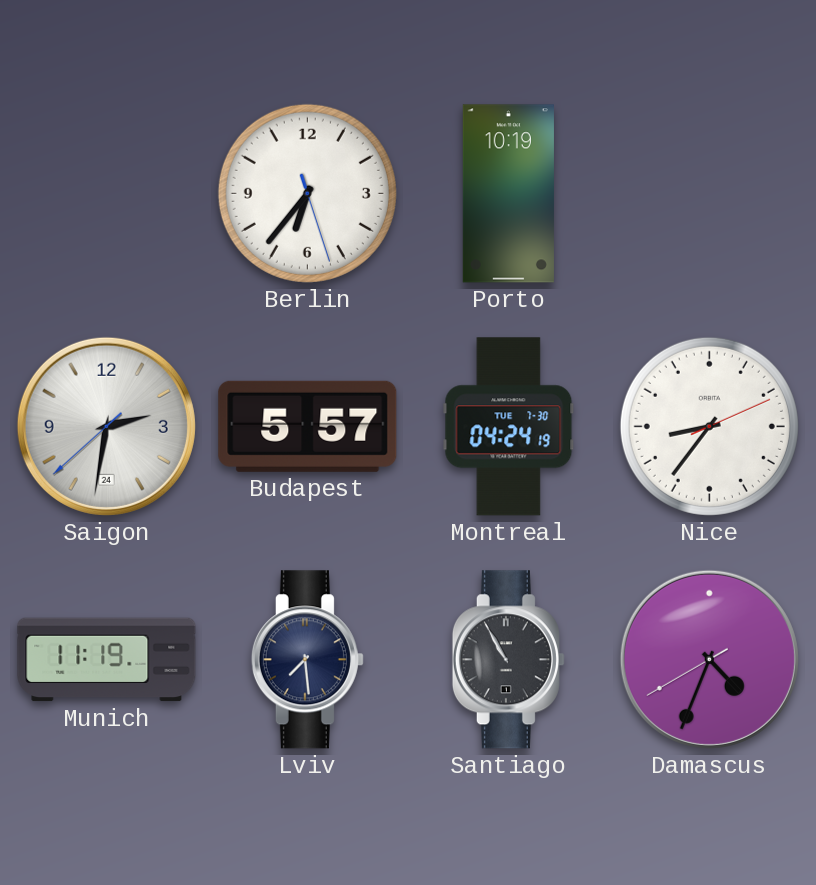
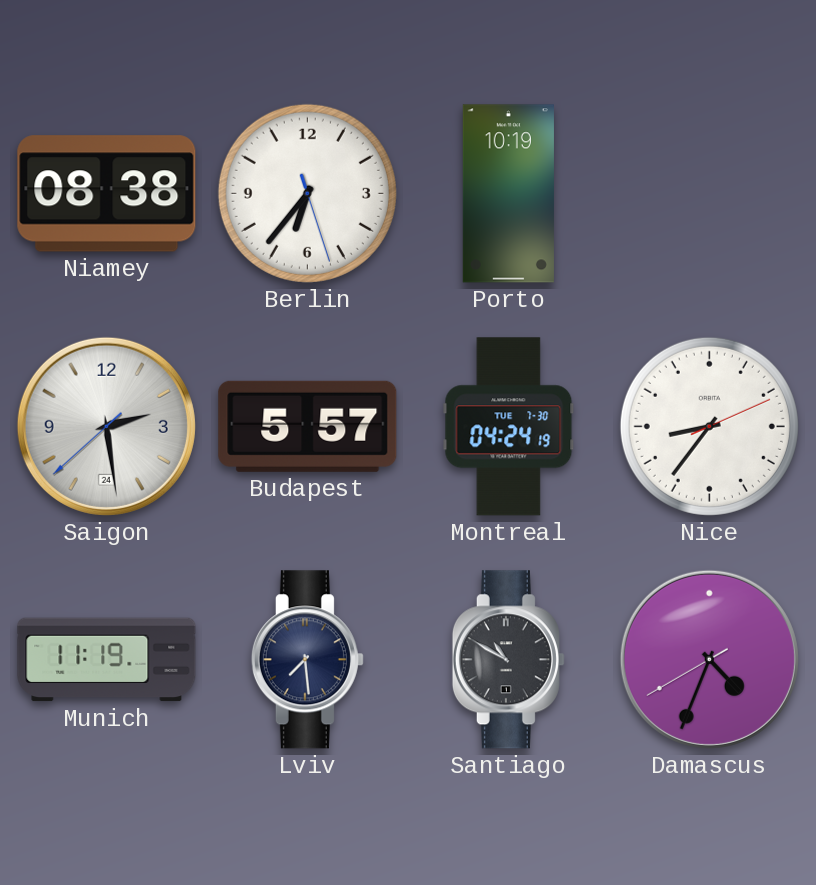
Niamey: none -> 08:38 (107, 194)
Saigon: 2:31 -> 2:28 (106, 426)
Santiago: 10:55 -> 10:50 (508, 660)
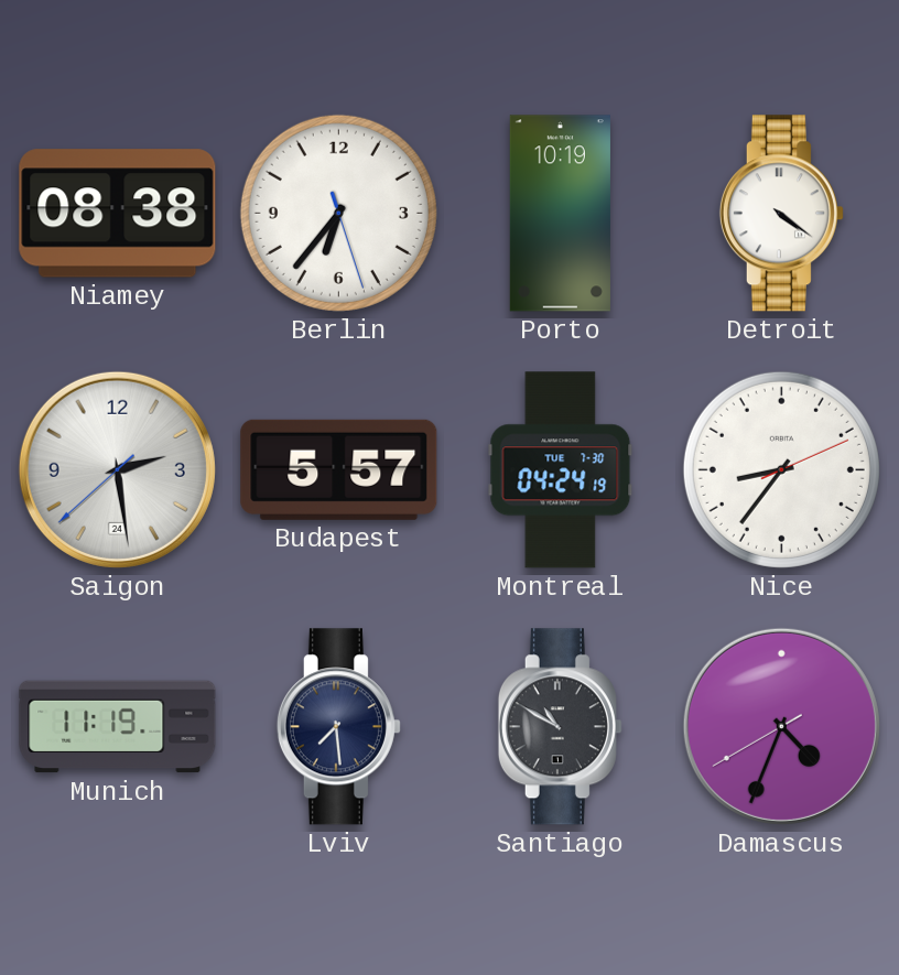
Detroit: none -> 4:21 (781, 214)
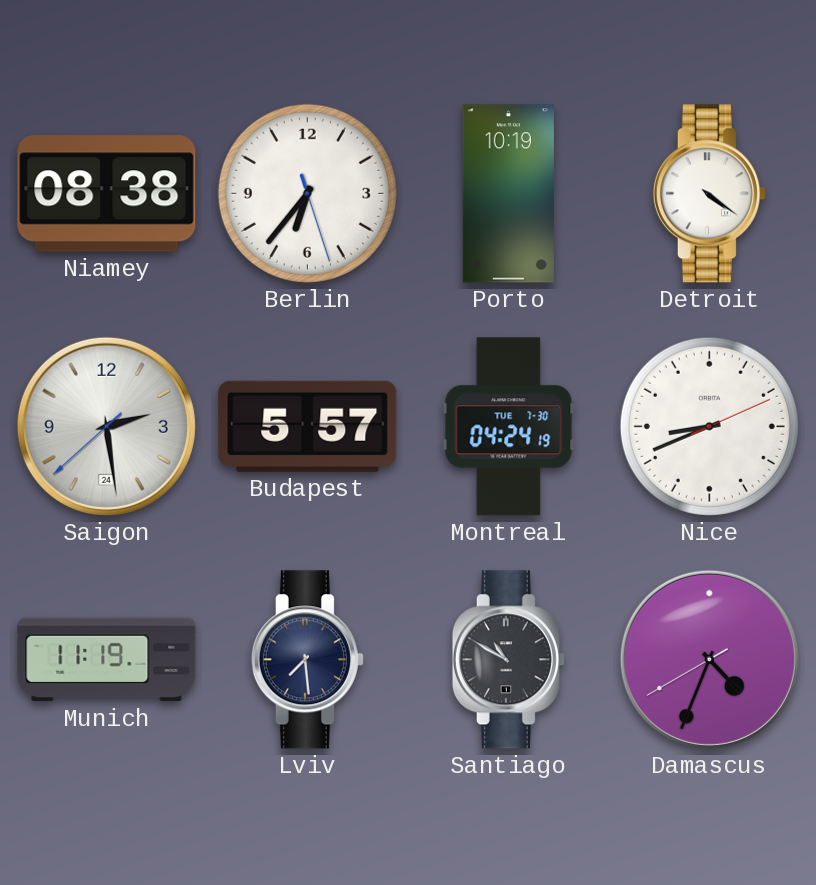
Nice: 8:36 -> 8:41 (709, 426)
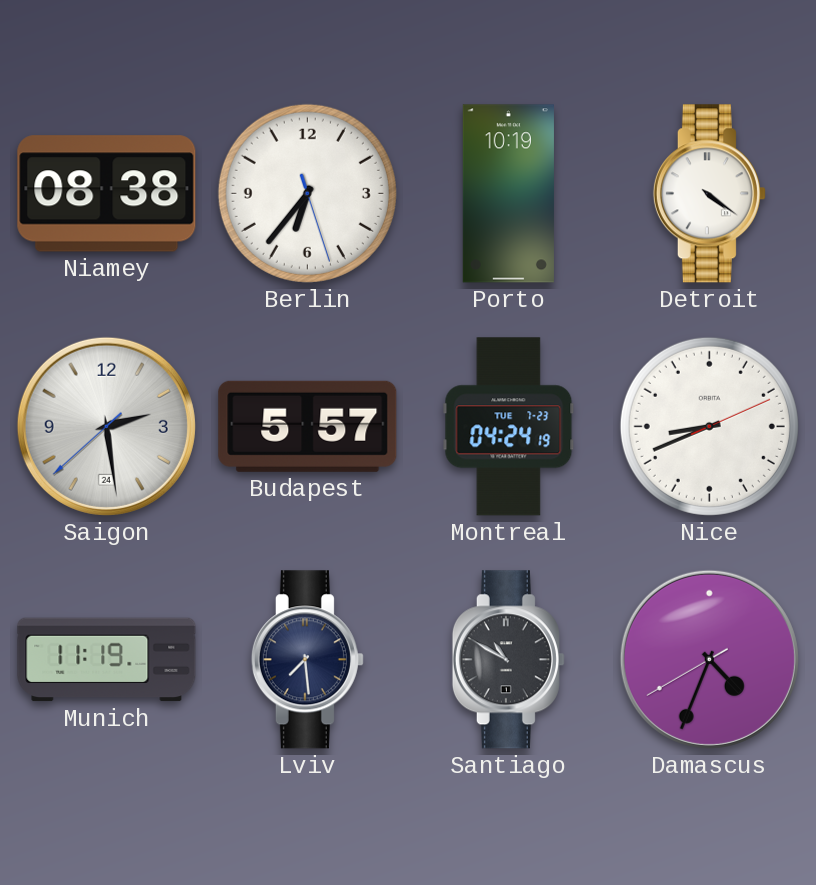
Montreal date: TUE 7-30 -> TUE 7-23 (509, 427)
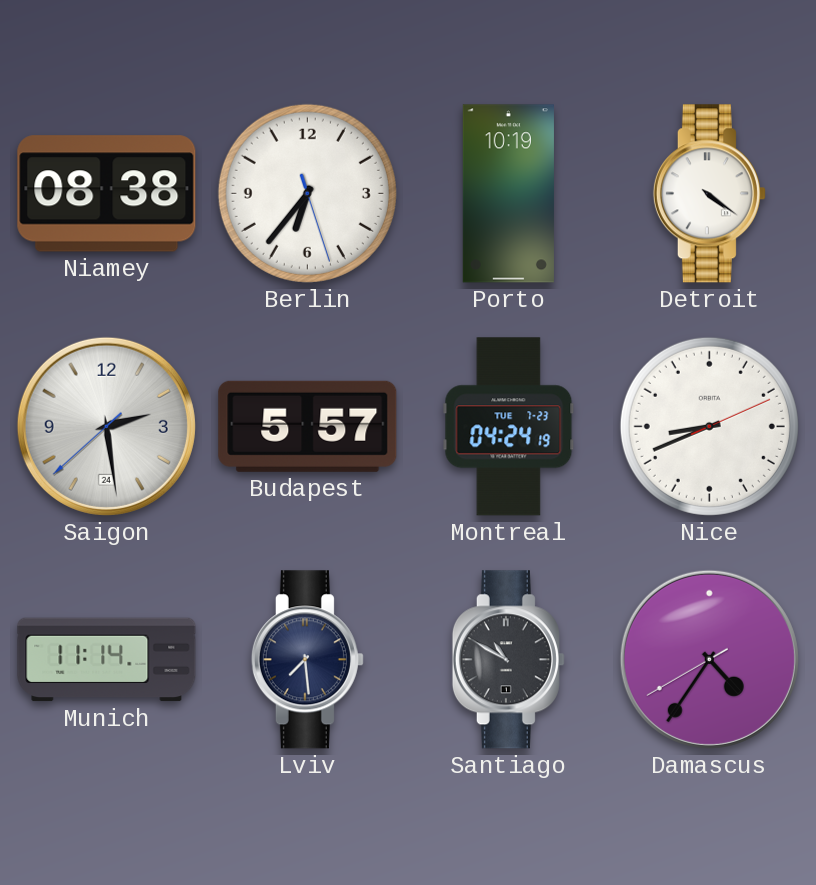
Munich: 11:19 -> 11:14 (107, 660)
Damascus: 4:33 -> 4:35 (709, 659)
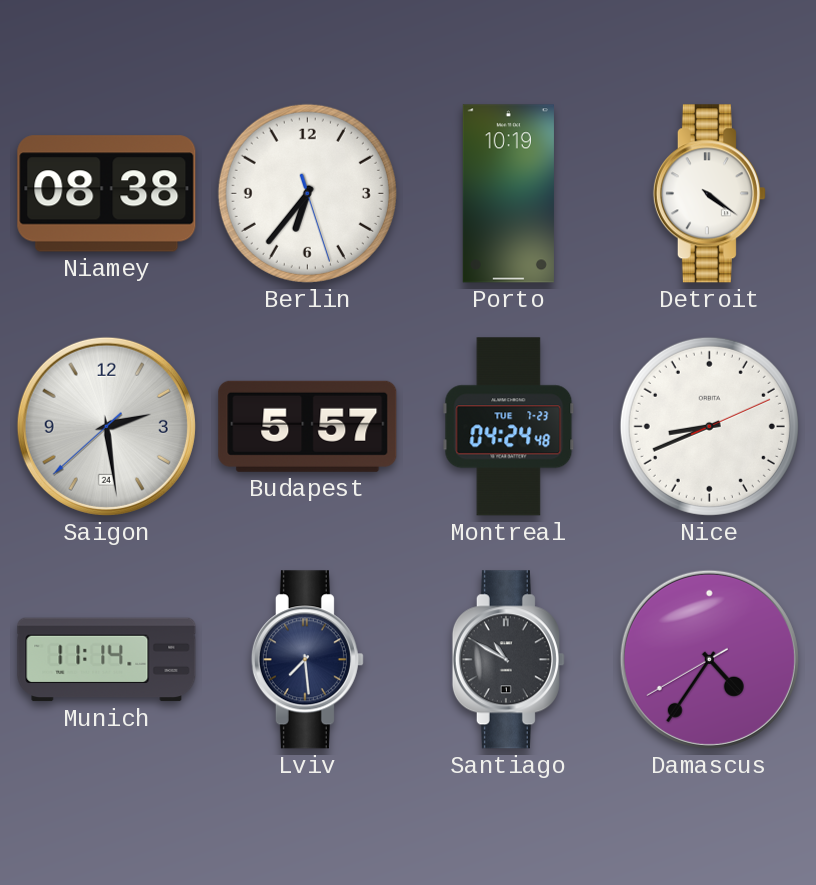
Montreal: 04:24:19 -> 04:24:48 (509, 427)
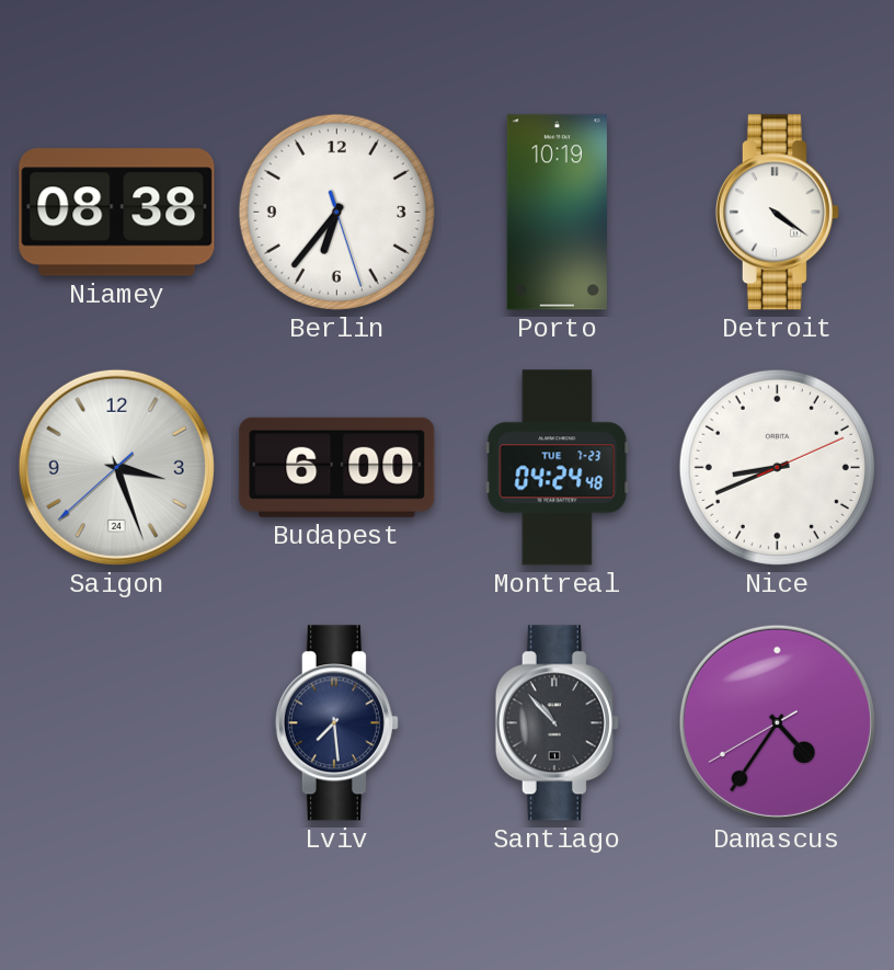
Saigon: 2:28 -> 3:26 (116, 467)
Budapest: 5:57 -> 6:00 (337, 467)
Munich: 11:14 -> none (107, 660)
Santiago: 10:50 -> 10:53 (557, 723)
